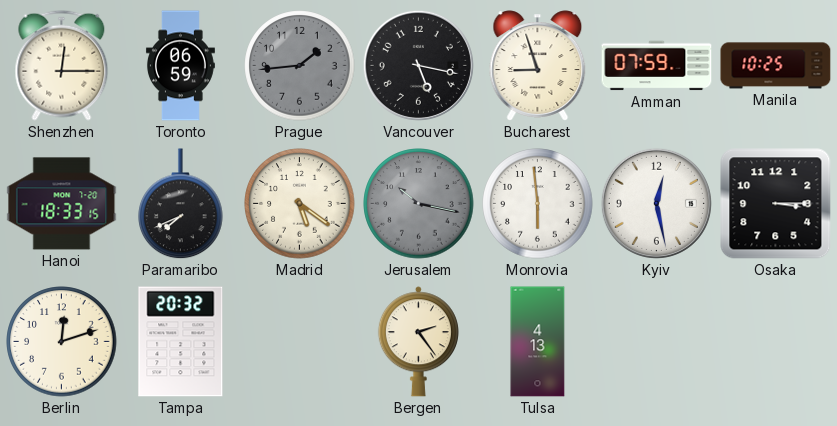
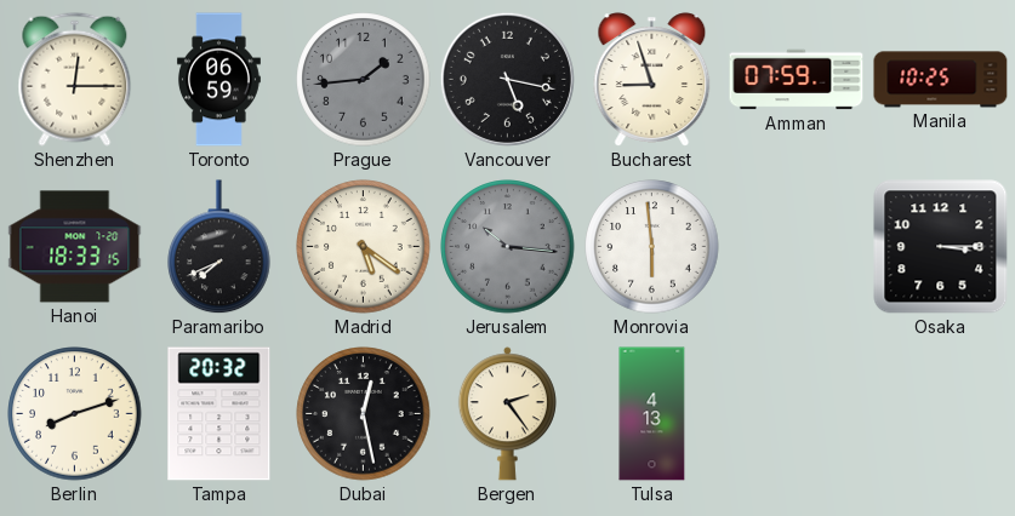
Jerusalem: 10:17 -> 10:16 (508, 247)
Kyiv: 12:28 -> none (656, 203)
Berlin: 12:12 -> 8:12 (75, 414)
Dubai: none -> 12:28 (364, 414)
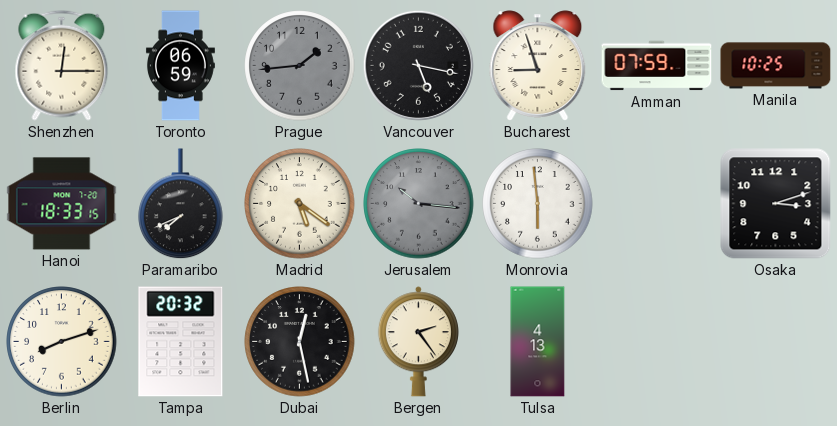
Osaka: 3:15 -> 3:12 (776, 204)
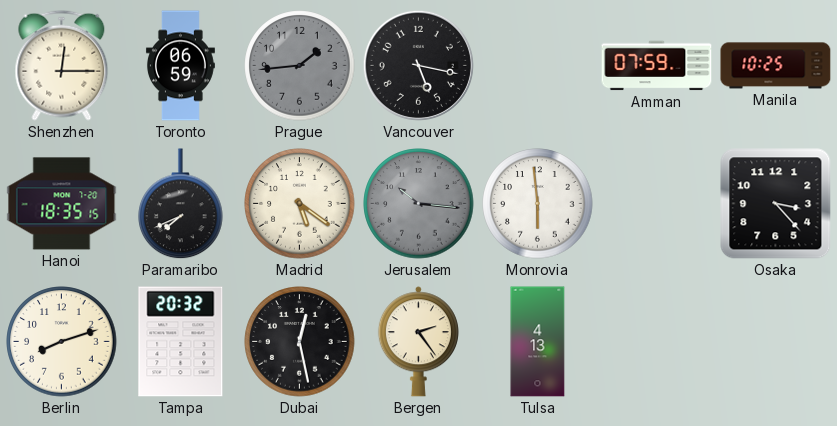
Bucharest: 8:57 -> none (538, 66)
Hanoi: 18:33 -> 18:35 (62, 204)
Osaka: 3:12 -> 3:23 (776, 204)
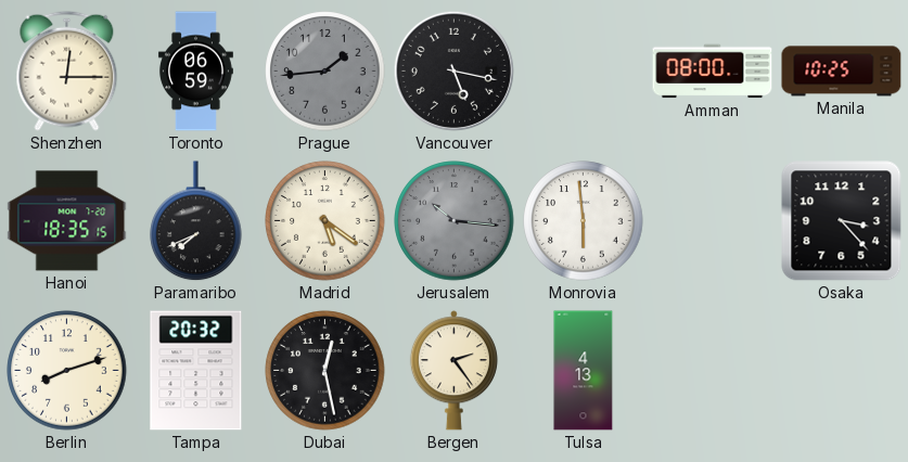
Amman: 07:59 -> 08:00 (713, 72)
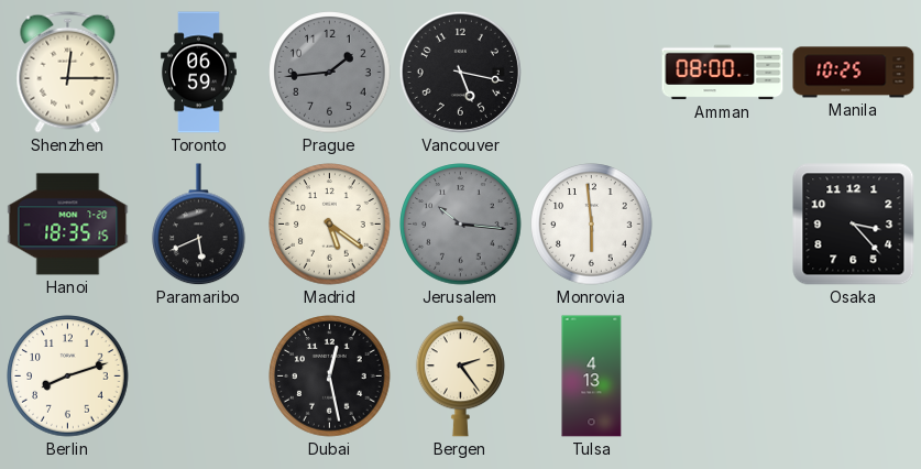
Paramaribo: 7:41 -> 5:41 (199, 225)
Tampa: 20:32 -> none (196, 371)
